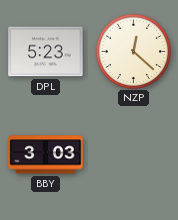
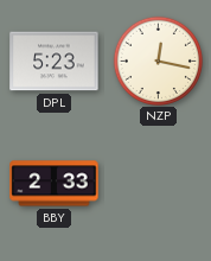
NZP: 12:22 -> 12:17 (158, 61)
BBY: 3:03 -> 2:33 (55, 184)
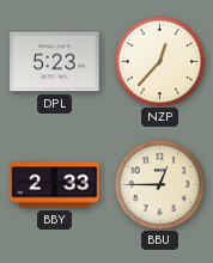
NZP: 12:17 -> 12:37 (159, 61)
BBU: none -> 12:45 (159, 184)
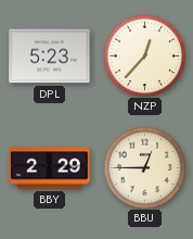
BBY: 2:33 -> 2:29 (50, 168)
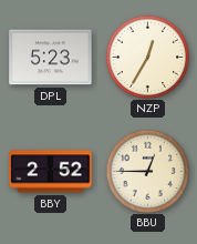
NZP: 12:37 -> 12:35 (147, 57)
BBY: 2:29 -> 2:52 (51, 172)
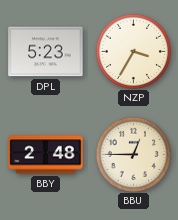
NZP: 12:35 -> 3:35 (133, 51)
BBY: 2:52 -> 2:48 (46, 155)
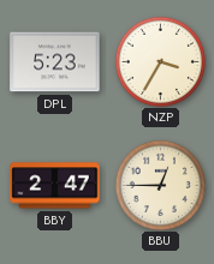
BBY: 2:48 -> 2:47 (55, 186)
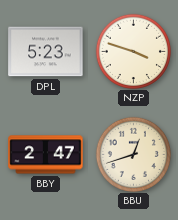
NZP: 3:35 -> 3:48 (133, 51)
BBU: 12:45 -> 12:42 (133, 154)
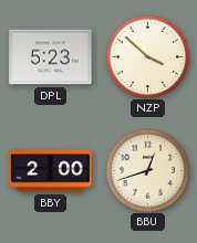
NZP: 3:48 -> 3:52 (147, 56)
BBY: 2:47 -> 2:00 (51, 171)
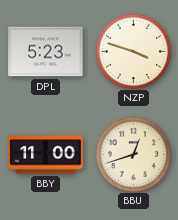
NZP: 3:52 -> 3:48 (133, 51)
BBY: 2:00 -> 11:00 (46, 155)
